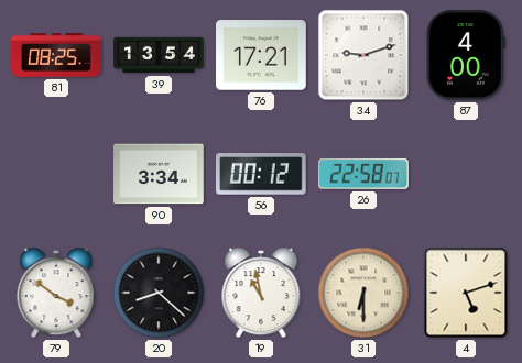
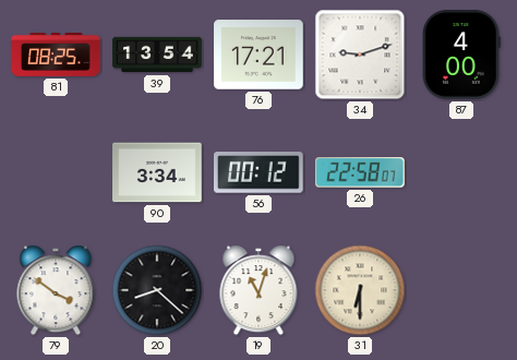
19: 10:58 -> 11:03 (258, 290)
4: 5:12 -> none (466, 293)
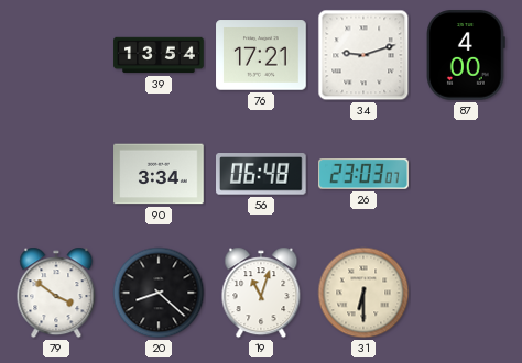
81: 08:25 -> none (56, 56)
56: 00:12 -> 06:48 (262, 175)
26: 22:58 -> 23:03 (363, 174)
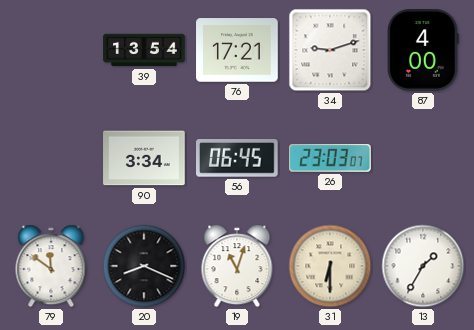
56: 06:48 -> 06:45 (238, 159)
79: 3:51 -> 11:51 (51, 266)
20: 8:22 -> 8:19 (144, 266)
13: none -> 1:35 (423, 266)
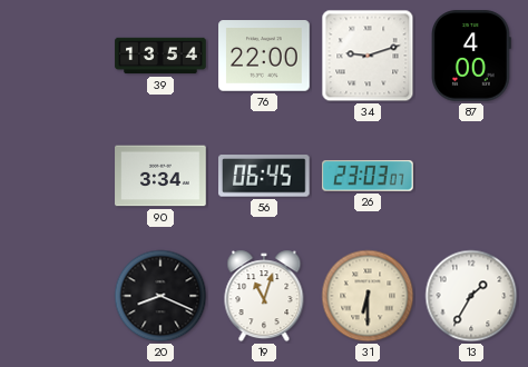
76: 17:21 -> 22:00 (264, 56)
79: 11:51 -> none (51, 266)
